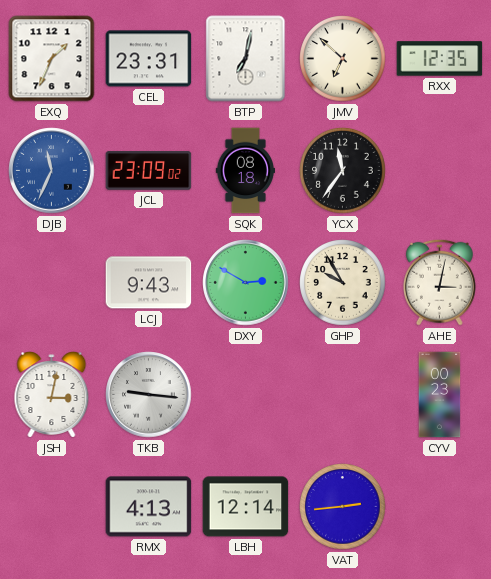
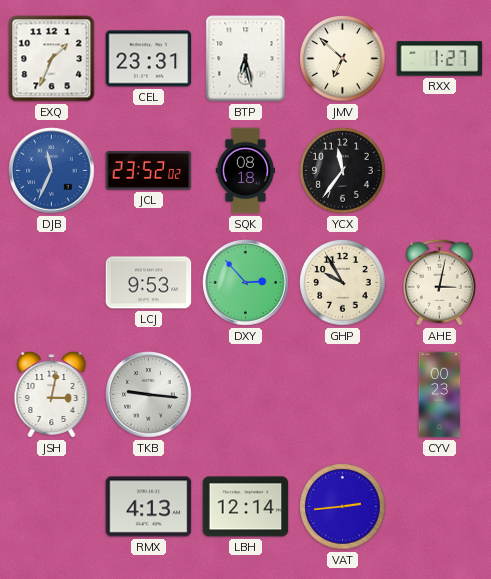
BTP: 7:02 -> 6:28 (246, 59)
RXX: 12:35 -> 1:27 (440, 59)
JCL: 23:09 -> 23:52 (149, 171)
LCJ: 9:43 -> 9:53 (149, 283)
DXY: 2:50 -> 2:53 (246, 283)
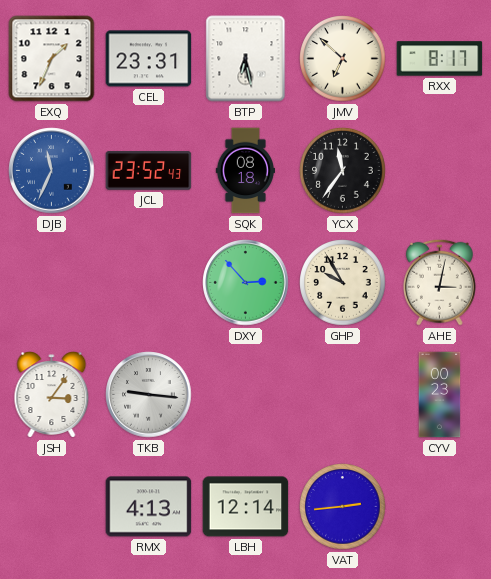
RXX: 1:27 -> 8:17 (440, 59)
JCL: 23:52:02 -> 23:52:43 (149, 171)
LCJ: 9:53 -> none (149, 283)
JSH: 3:02 -> 3:06 (52, 395)
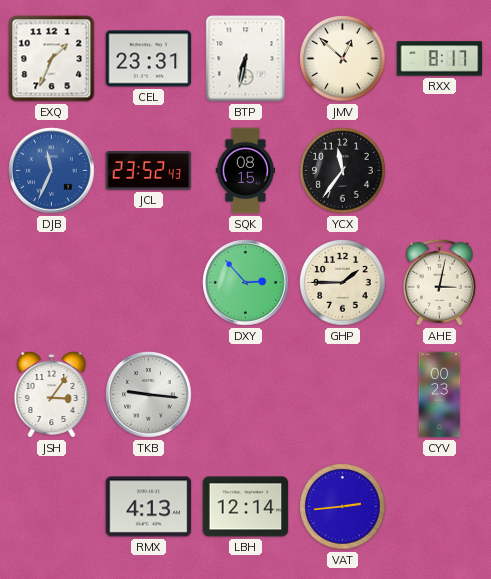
BTP: 6:28 -> 6:32 (246, 59)
JMV: 6:52 -> 12:52 (343, 59)
SQK: 08:18 -> 08:15 (246, 171)
GHP: 9:55 -> 1:45 (343, 283)
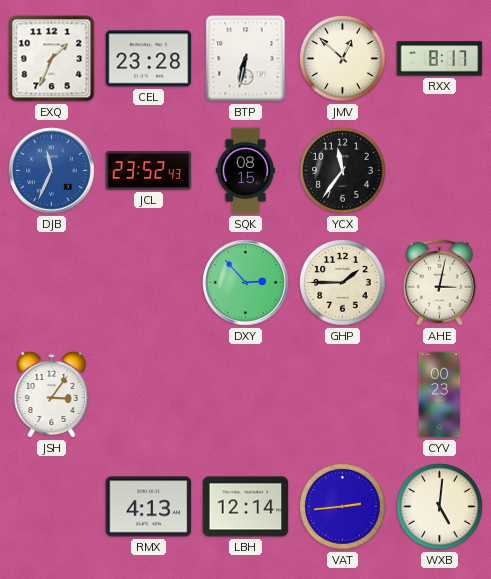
CEL: 23:31 -> 23:28 (149, 59)
TKB: 9:16 -> none (149, 395)
WXB: none -> 5:01 (440, 507)
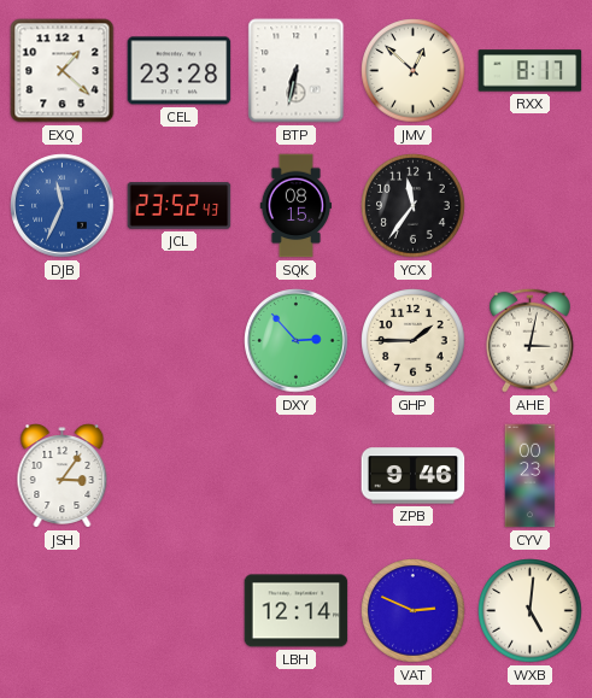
EXQ: 1:34 -> 1:22 (63, 71)
ZPB: none -> 9:46 (414, 476)
RMX: 4:13 -> none (149, 507)
VAT: 2:44 -> 2:49 (414, 611)
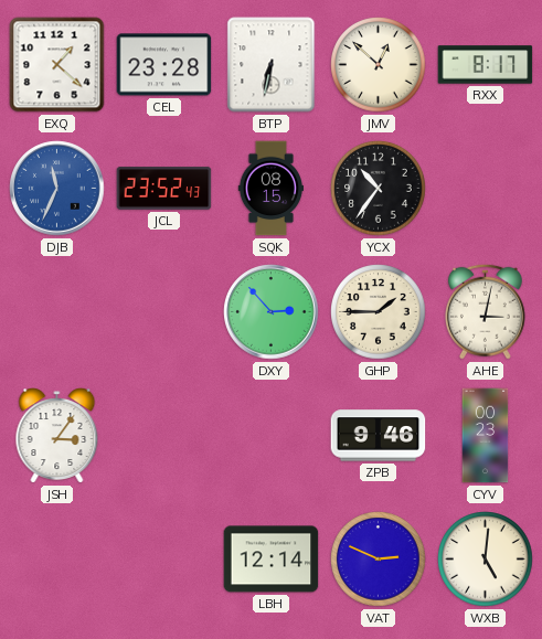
YCX: 11:36 -> 10:36 (379, 189)
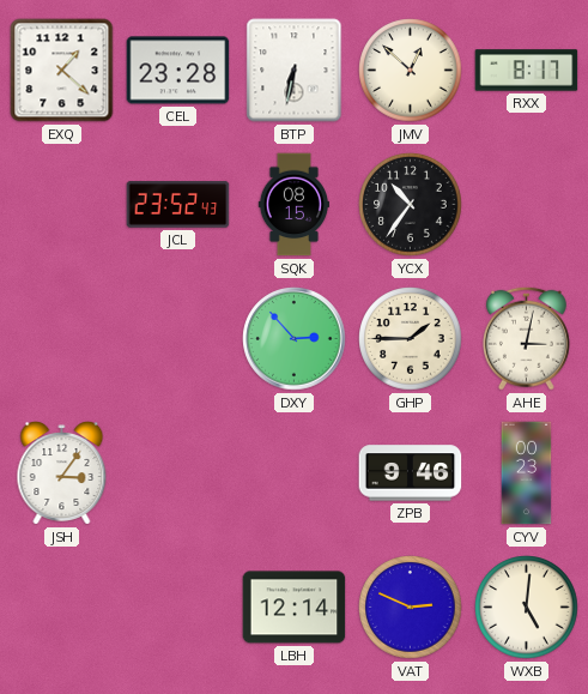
DJB: 11:34 -> none (57, 189)
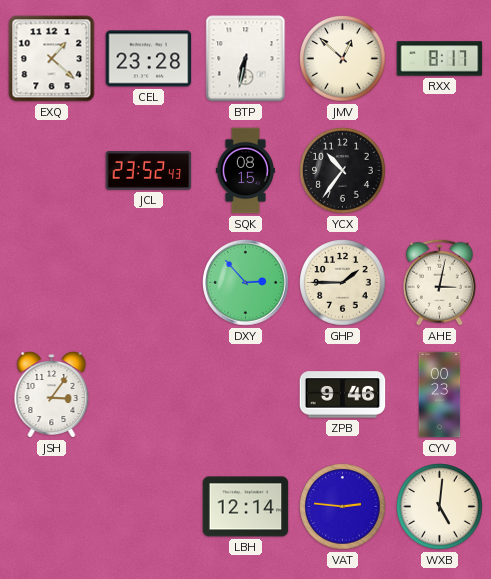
VAT: 2:49 -> 2:46 (343, 507)
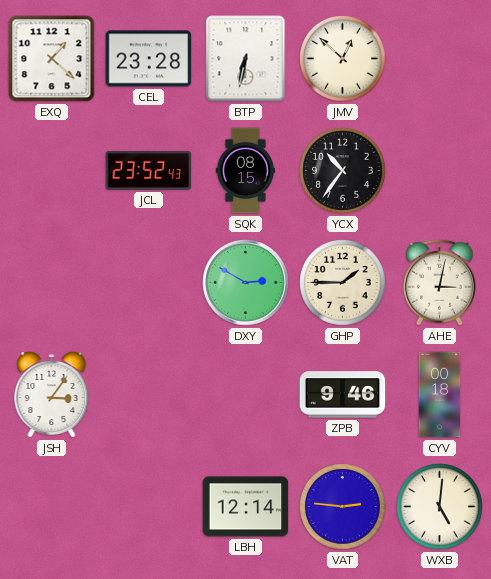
RXX: 8:17 -> none (440, 59)
DXY: 2:53 -> 2:50 (246, 283)
CYV: 00:23 -> 00:18 (440, 395)
